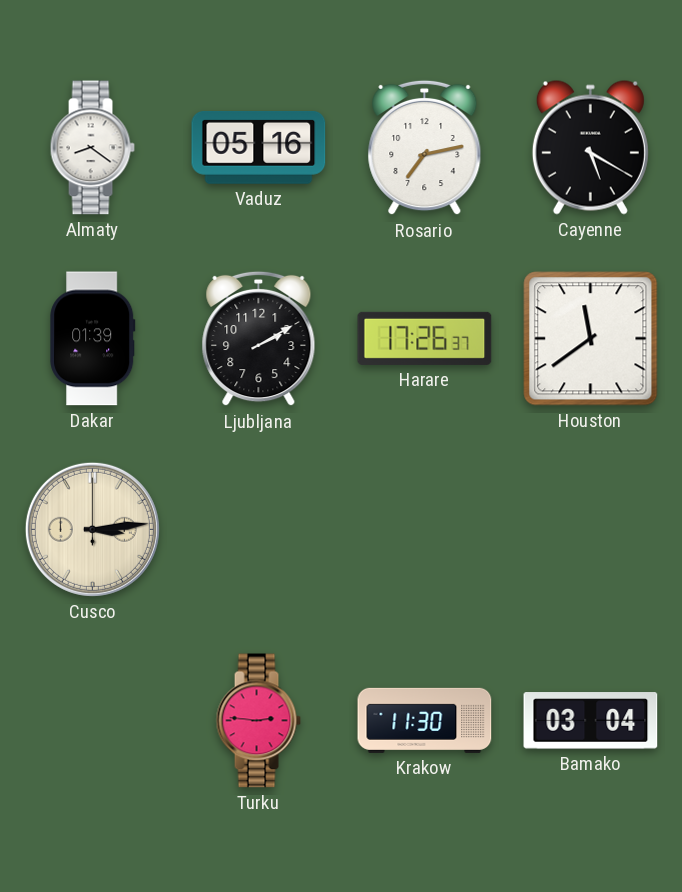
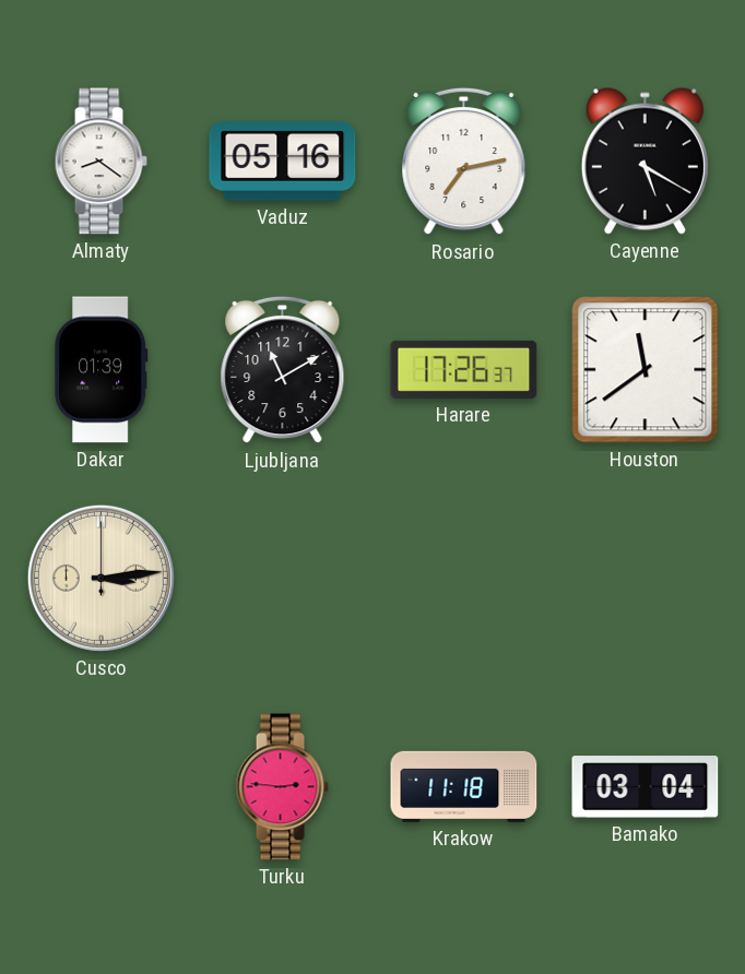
Ljubljana: 2:10 -> 11:10 (283, 370)
Krakow: 11:30 -> 11:18 (464, 786)
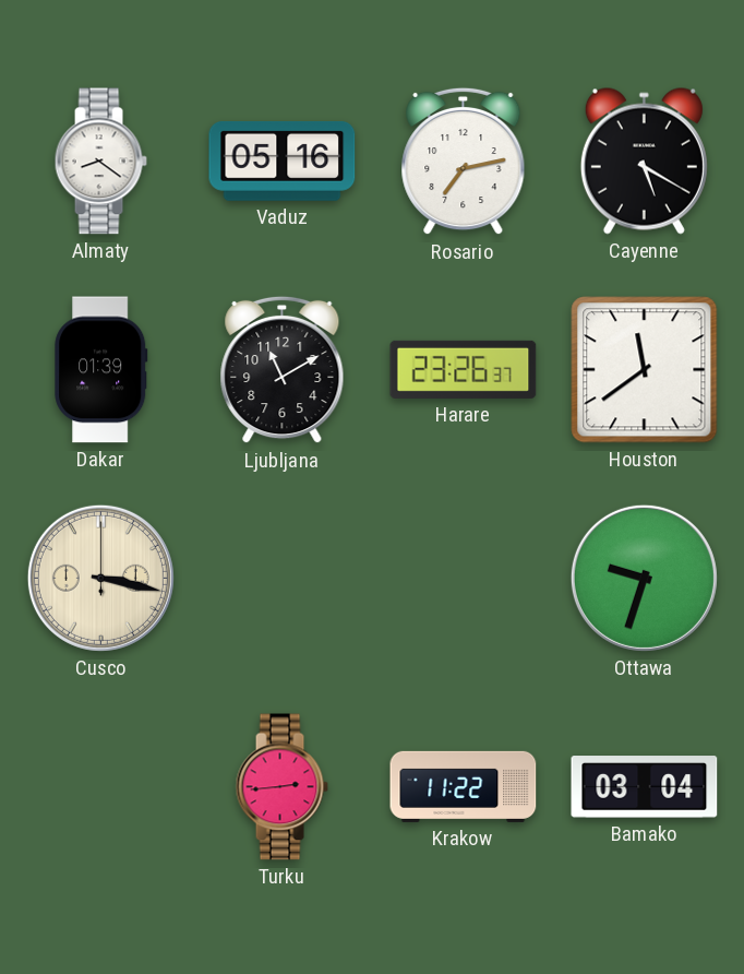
Harare: 17:26 -> 23:26 (464, 369)
Cusco: 3:14 -> 3:17 (100, 578)
Ottawa: none -> 9:33 (644, 578)
Turku: 2:46 -> 2:44 (281, 787)
Krakow: 11:18 -> 11:22 (464, 786)
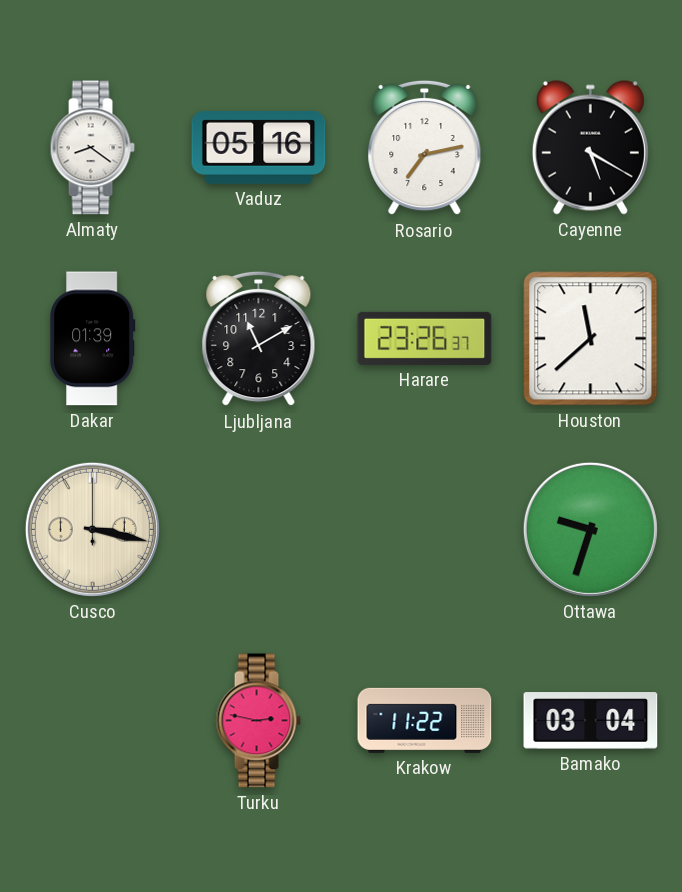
Houston: 11:39 -> 11:38 (591, 339)
Turku: 2:44 -> 2:47 (258, 721)
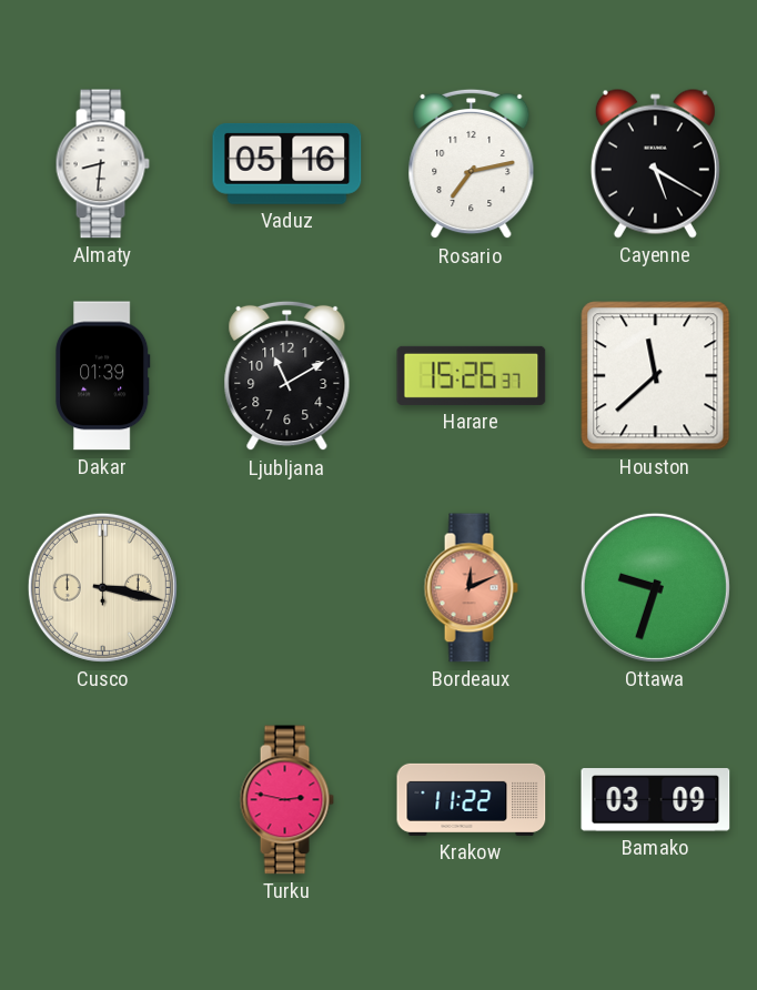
Almaty: 8:21 -> 8:31 (102, 164)
Harare: 23:26 -> 15:26 (472, 375)
Bordeaux: none -> 12:11 (471, 588)
Bamako: 03:04 -> 03:09 (656, 800)
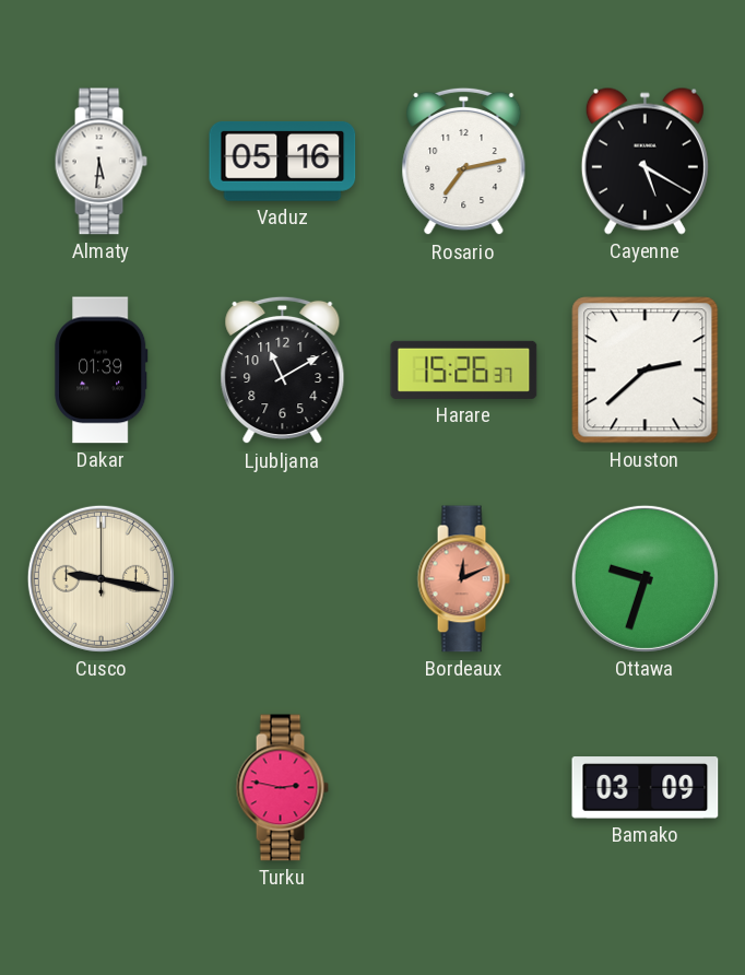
Almaty: 8:31 -> 5:31 (100, 162)
Houston: 11:38 -> 2:38 (646, 371)
Cusco: 3:17 -> 9:17 (100, 578)
Krakow: 11:22 -> none (472, 799)
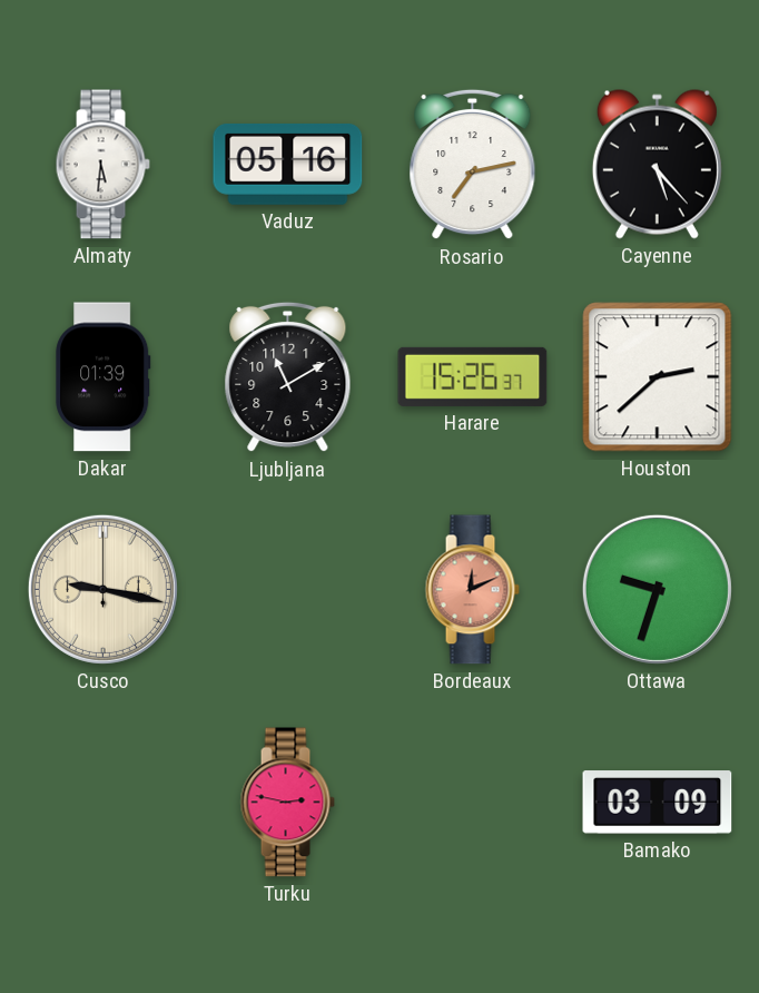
Cayenne: 5:20 -> 5:23 (657, 164)
